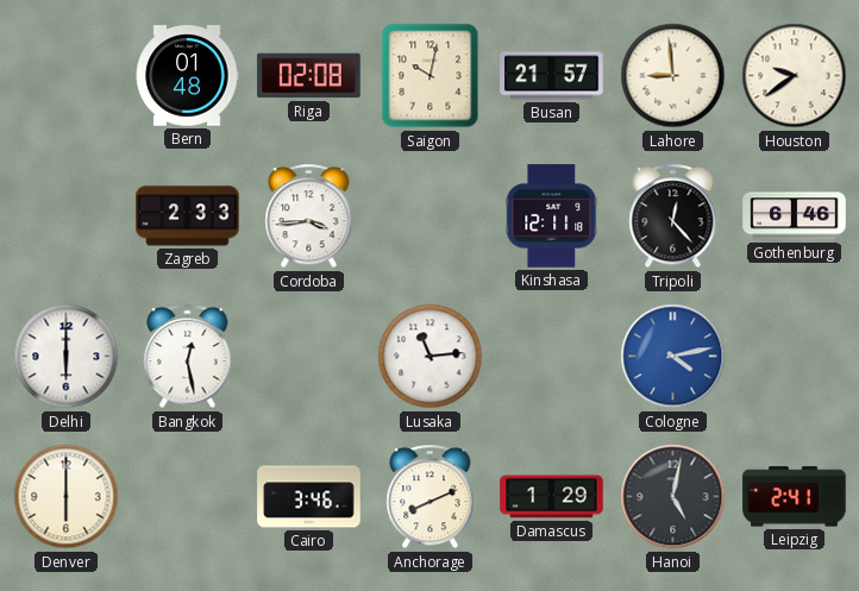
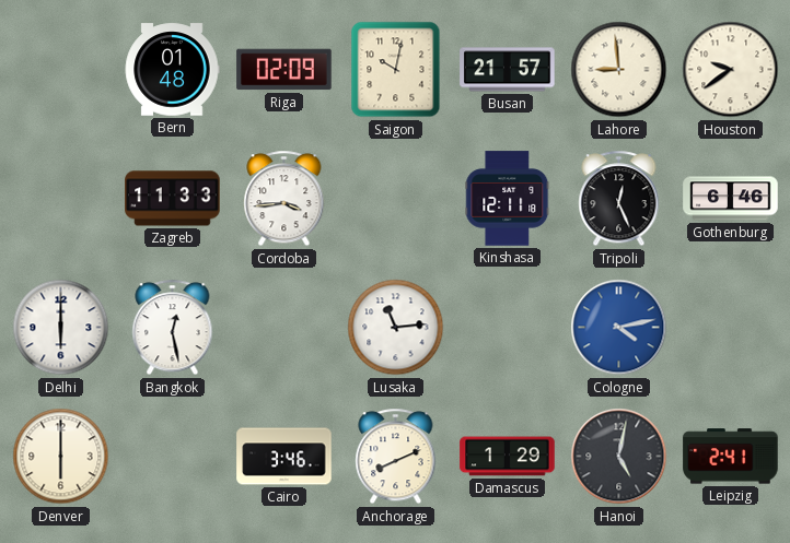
Riga: 02:08 -> 02:09 (284, 70)
Zagreb: 2:33 -> 11:33 (173, 199)
Tripoli: 12:23 -> 12:26 (619, 199)
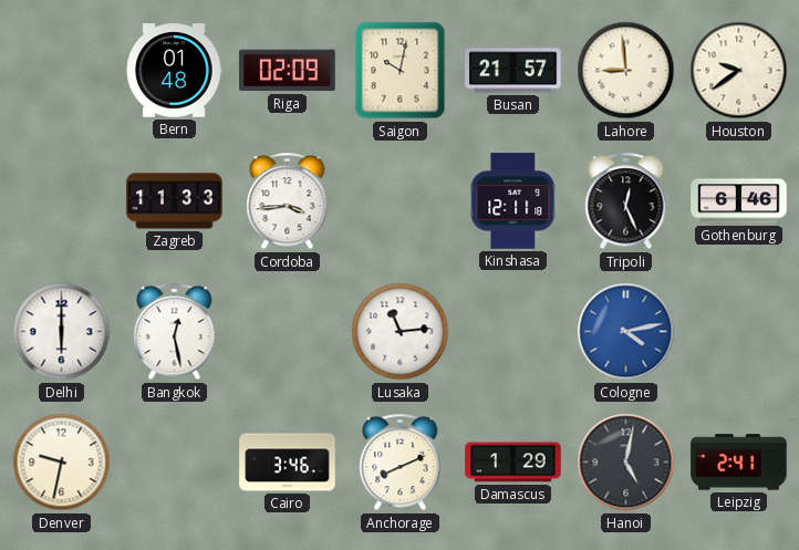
Denver: 6:00 -> 9:32 (62, 463)
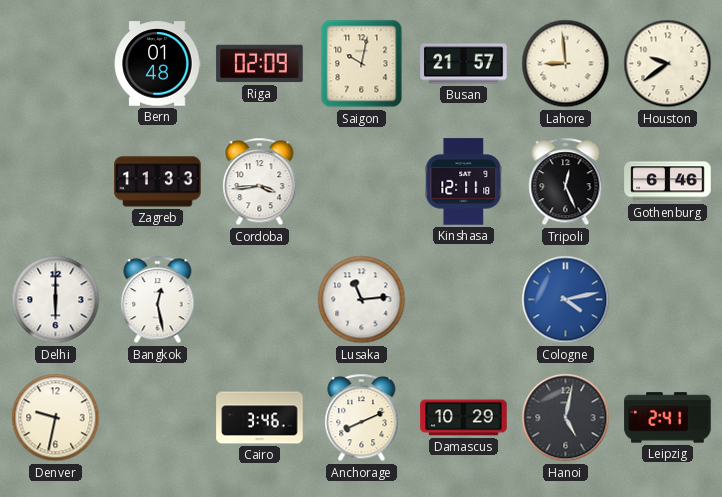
Damascus: 1:29 -> 10:29 (464, 418)
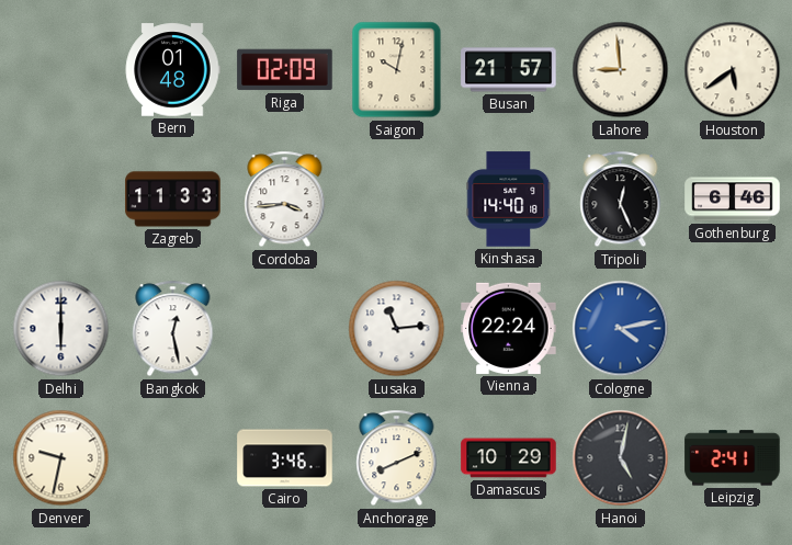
Houston: 9:39 -> 5:39 (733, 70)
Kinshasa: 12:11 -> 14:40 (509, 200)
Vienna: none -> 22:24 (509, 328)
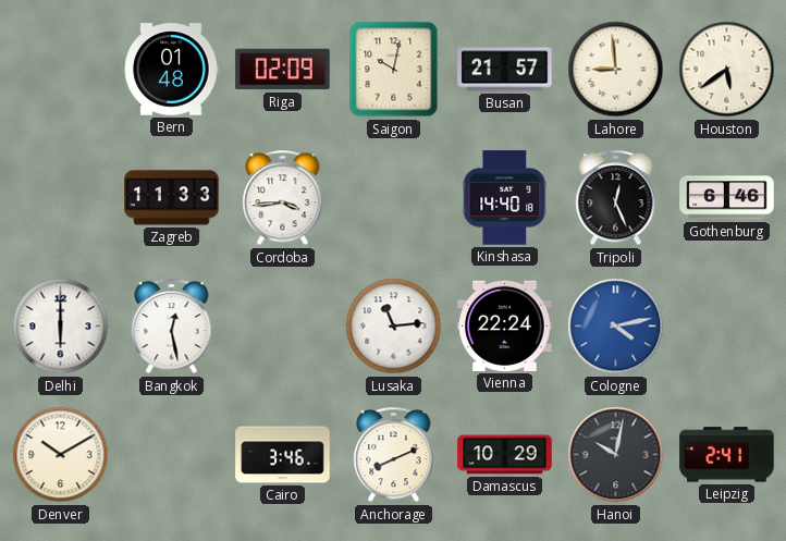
Denver: 9:32 -> 10:10 (61, 455)
Hanoi: 5:02 -> 10:02 (616, 455)
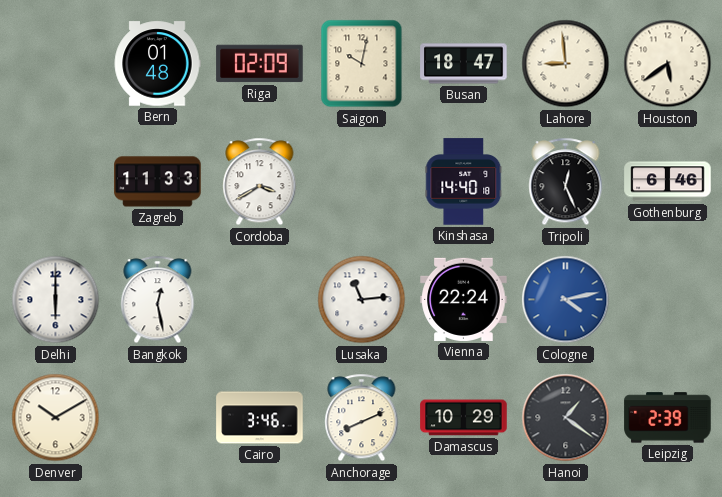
Busan: 21:57 -> 18:47 (464, 64)
Cordoba: 3:44 -> 3:40 (260, 182)
Hanoi: 10:02 -> 1:21 (566, 418)
Leipzig: 2:41 -> 2:39 (668, 418)
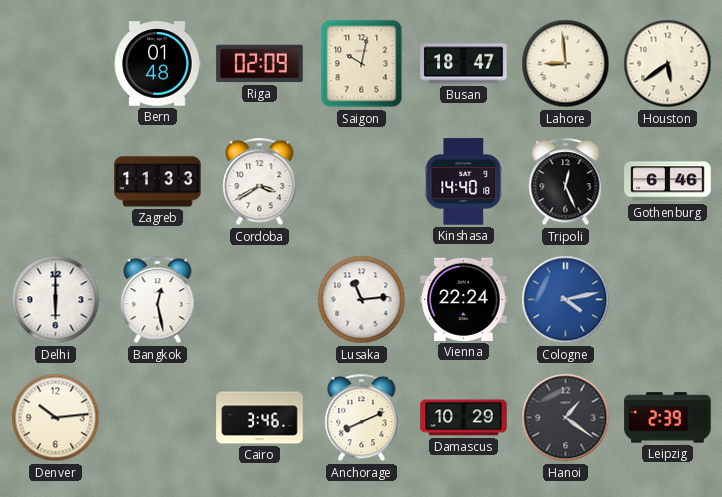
Denver: 10:10 -> 10:14 (56, 418)
